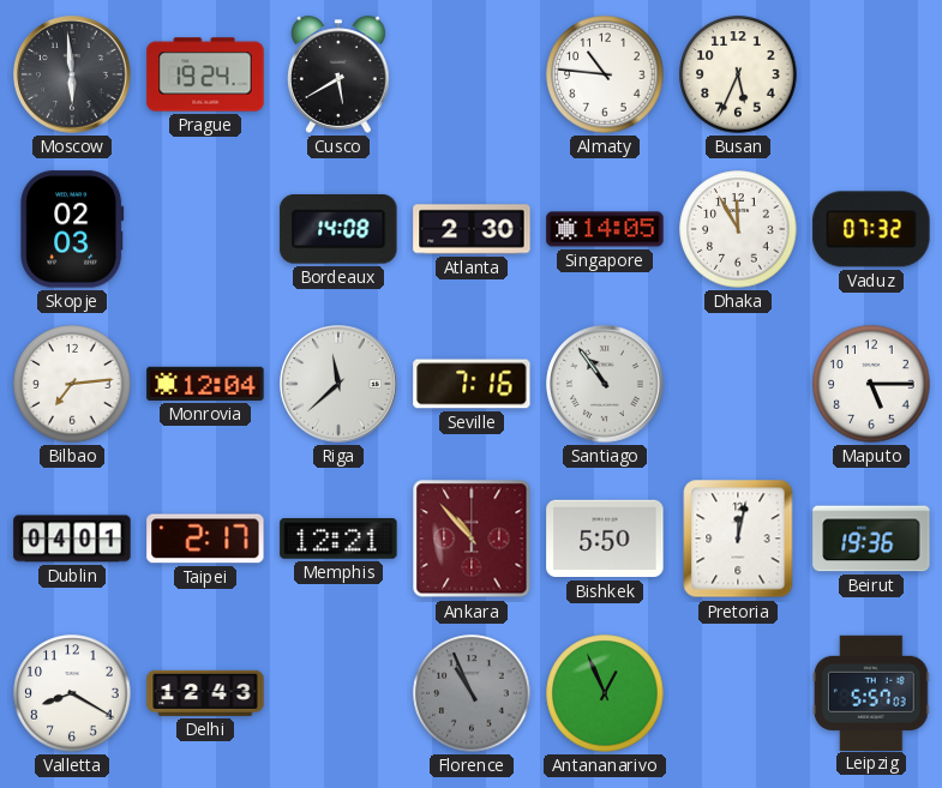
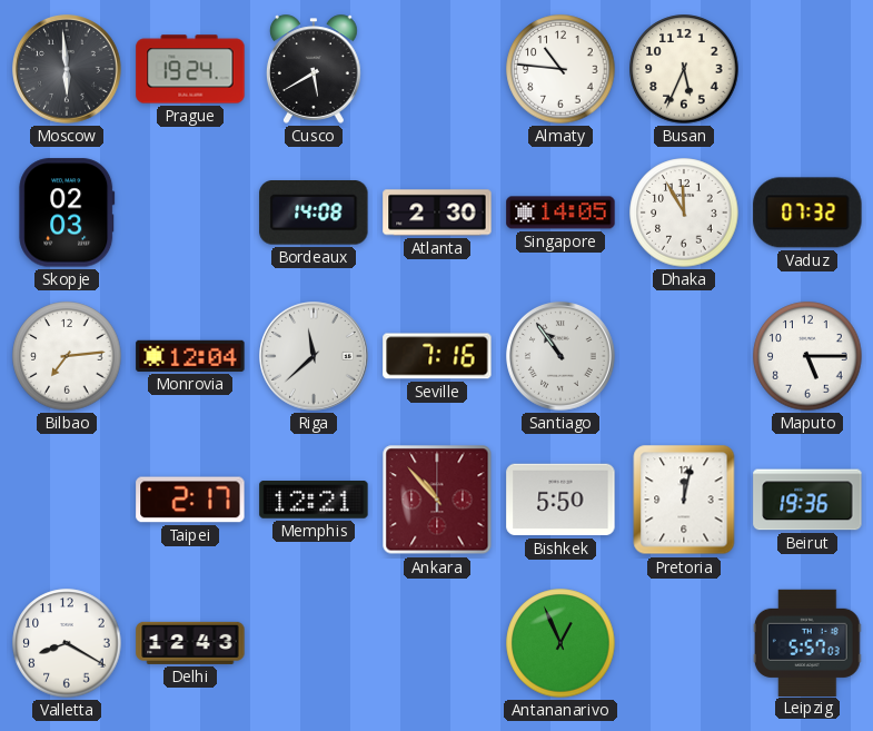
Dublin: 04:01 -> none (72, 539)
Florence: 10:56 -> none (472, 693)
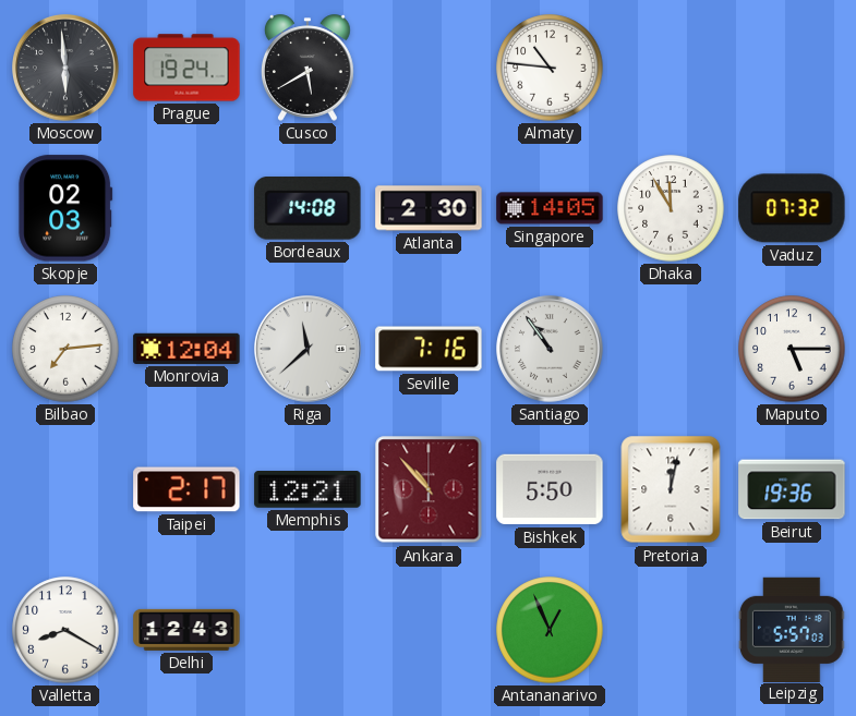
Busan: 5:34 -> none (684, 69)
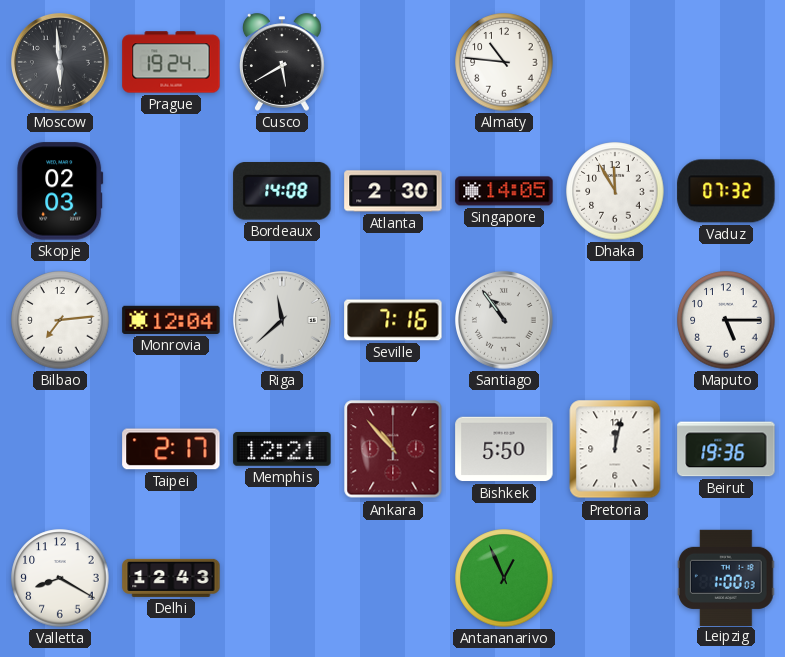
Leipzig: 5:57 -> 1:00 (726, 577)
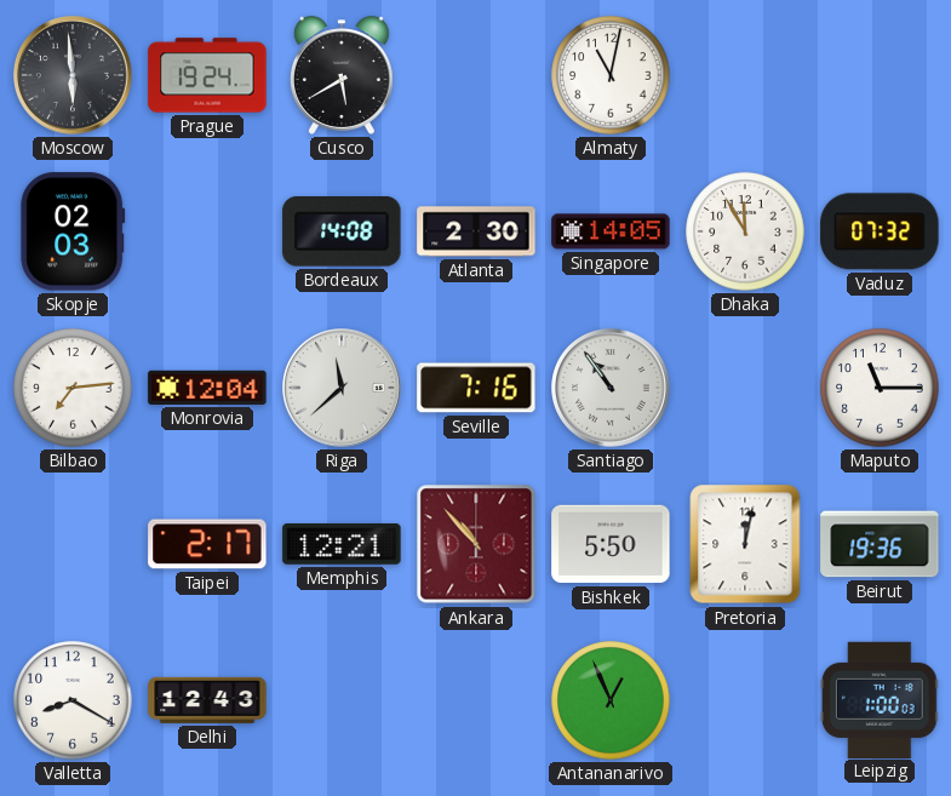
Almaty: 10:46 -> 11:02 (611, 75)
Maputo: 5:15 -> 11:15 (880, 388)
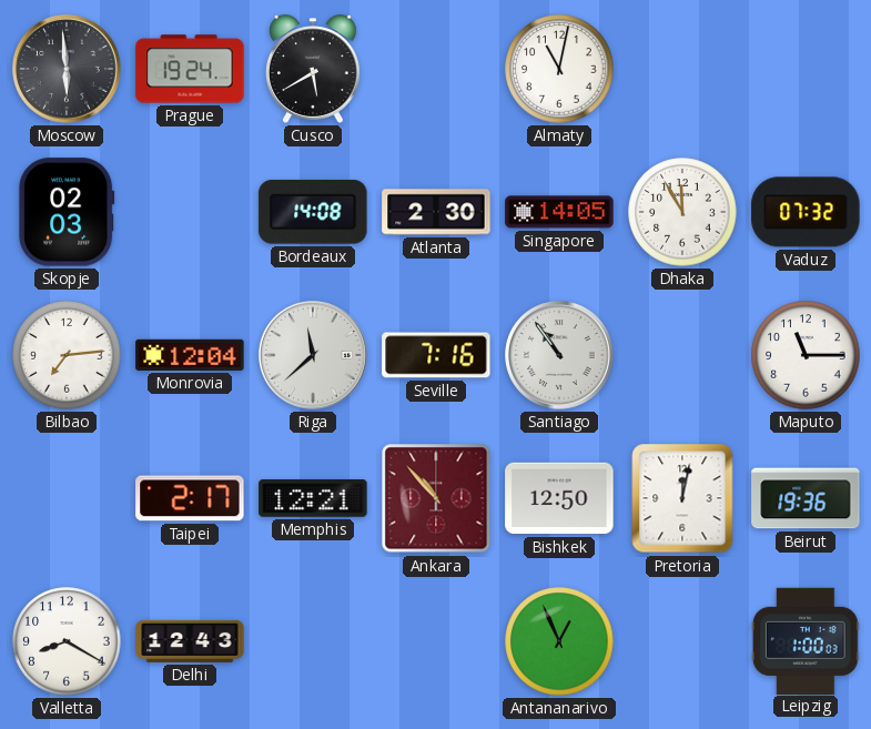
Bishkek: 5:50 -> 12:50 (559, 498)
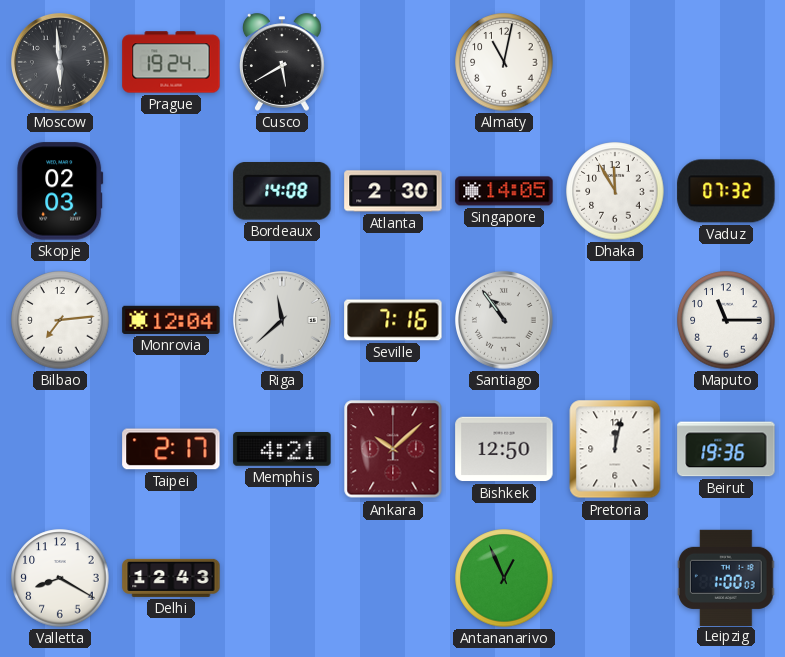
Memphis: 12:21 -> 4:21 (282, 450)
Ankara: 10:53 -> 10:08 (393, 449)
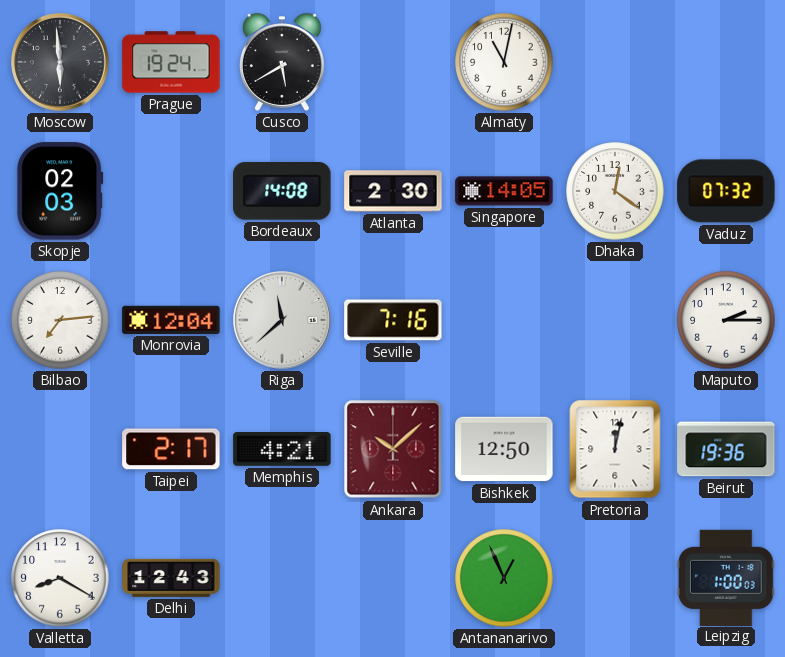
Dhaka: 11:55 -> 12:21 (615, 191)
Santiago: 10:54 -> none (505, 321)
Maputo: 11:15 -> 2:15 (726, 320)
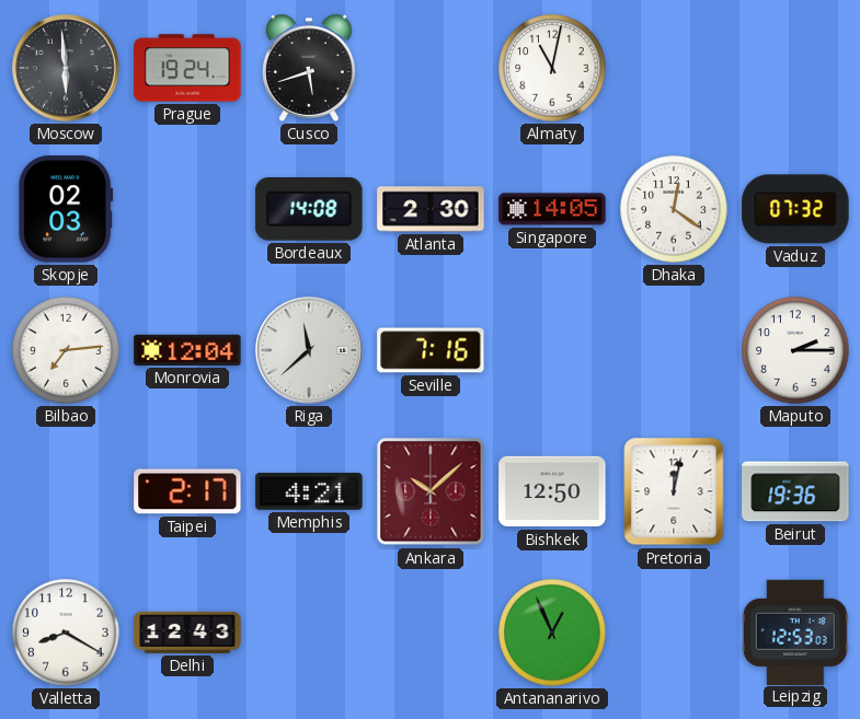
Cusco: 5:40 -> 5:42 (310, 68)
Leipzig: 1:00 -> 12:53 (795, 631)
